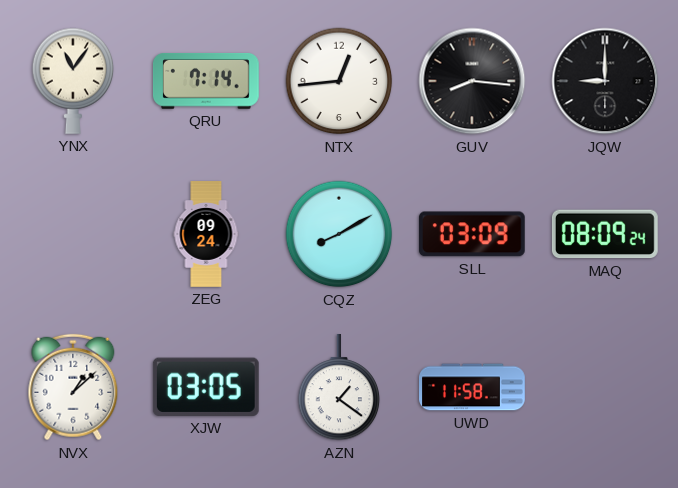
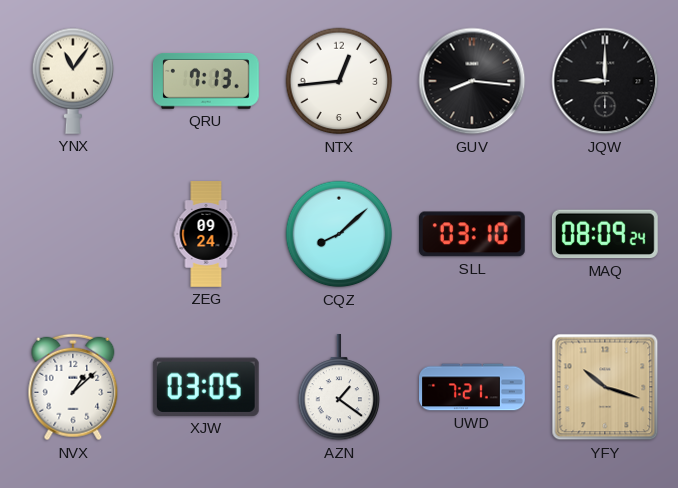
QRU: 7:14 -> 7:13 (206, 82)
CQZ: 8:10 -> 8:08 (339, 234)
SLL: 03:09 -> 03:10 (472, 234)
UWD: 11:58 -> 7:21 (472, 387)
YFY: none -> 10:18 (605, 387)
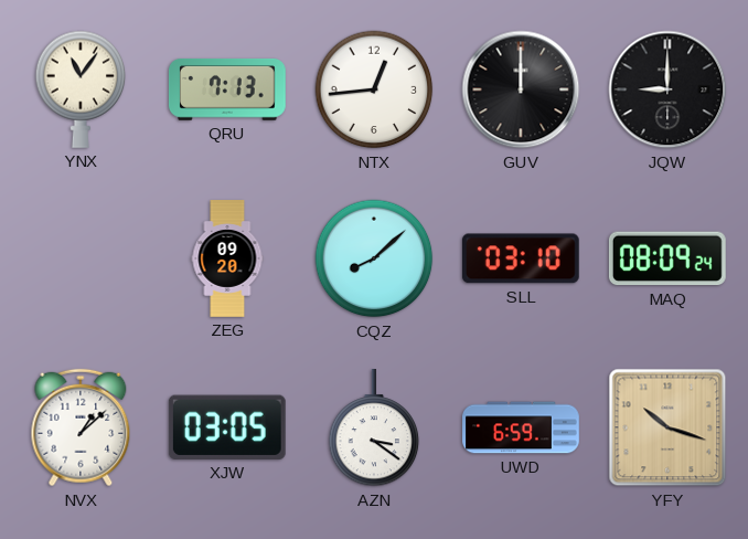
GUV: 8:16 -> 12:00 (521, 89)
ZEG: 09:24 -> 09:20 (227, 258)
AZN: 1:21 -> 3:21 (374, 427)
UWD: 7:21 -> 6:59 (521, 427)
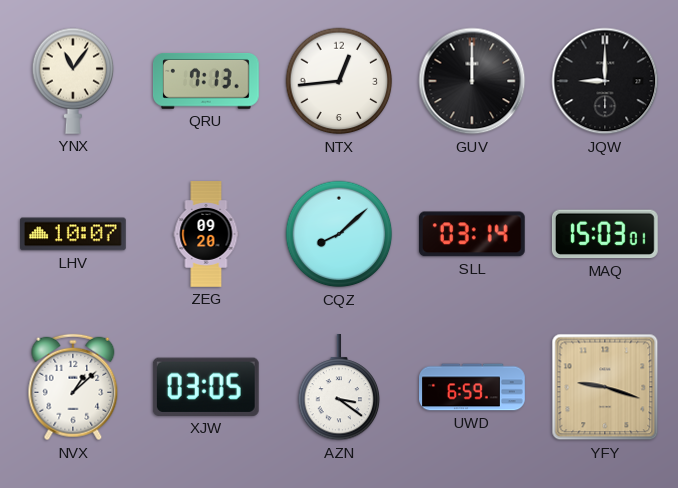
LHV: none -> 10:07 (73, 234)
SLL: 03:10 -> 03:14 (472, 234)
MAQ: 08:09 -> 15:03 (605, 234)
YFY: 10:18 -> 9:18 (605, 387)
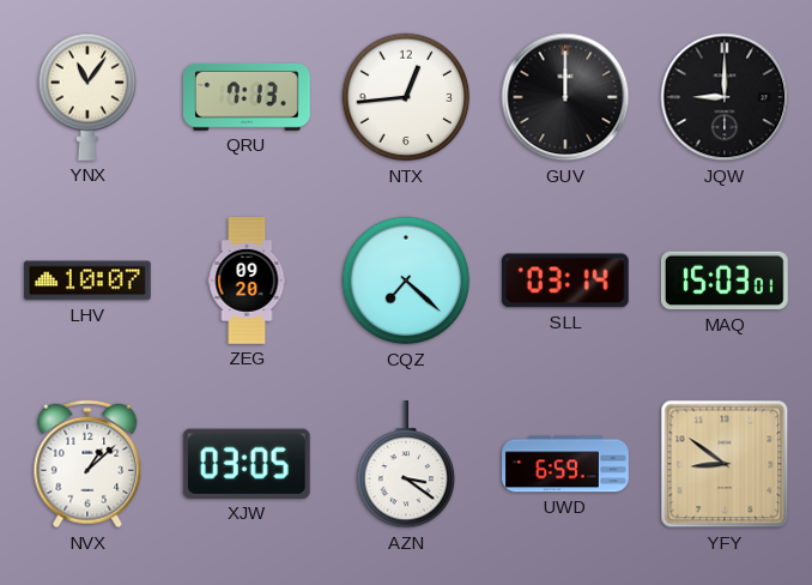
CQZ: 8:08 -> 7:22 (406, 281)
YFY: 9:18 -> 8:51 (725, 464)
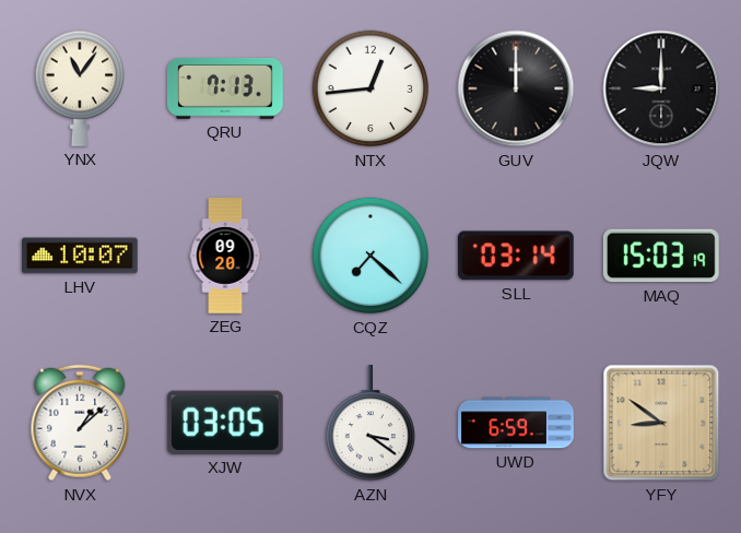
MAQ: 15:03:01 -> 15:03:19 (661, 256)
